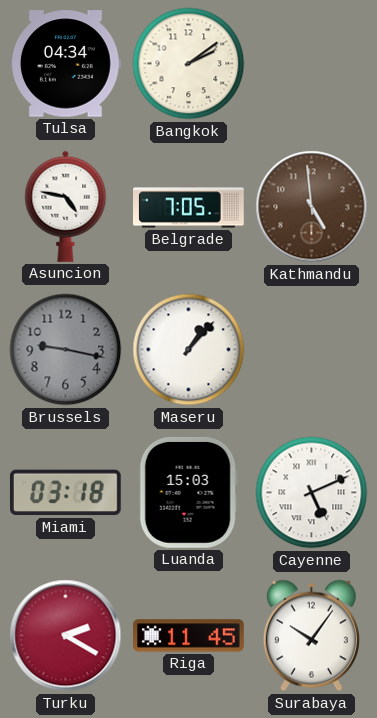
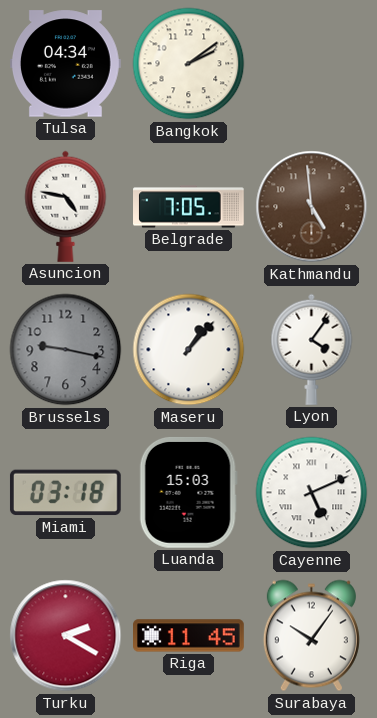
Lyon: none -> 4:06 (312, 349)
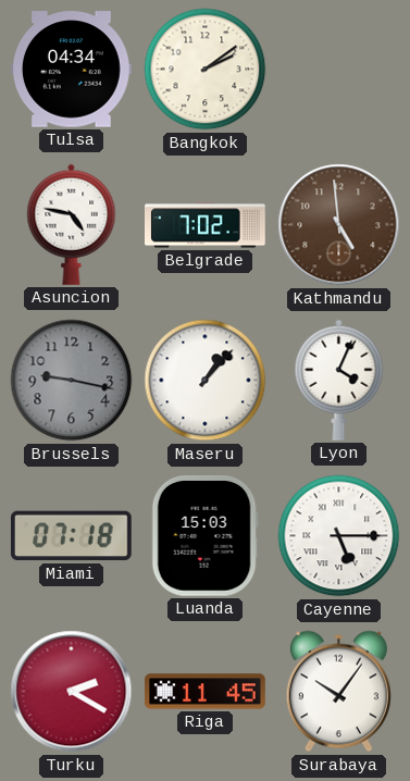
Belgrade: 7:05 -> 7:02 (206, 225)
Lyon: 4:06 -> 4:04 (339, 380)
Miami: 03:18 -> 07:18 (71, 536)
Cayenne: 5:11 -> 5:15 (339, 536)
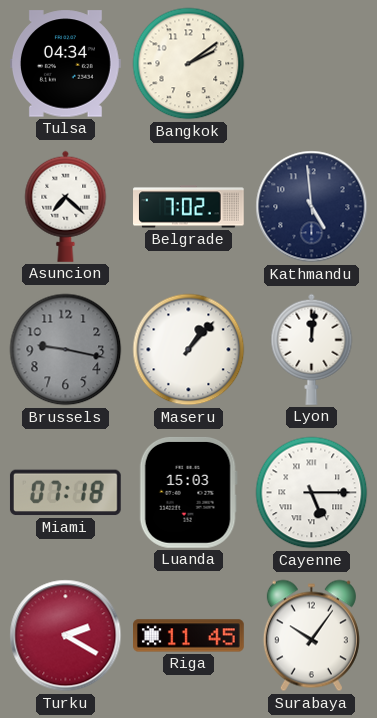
Asuncion: 4:47 -> 7:22 (66, 206)
Kathmandu dial: brown -> navy (312, 207)
Lyon: 4:04 -> 12:01 (312, 349)
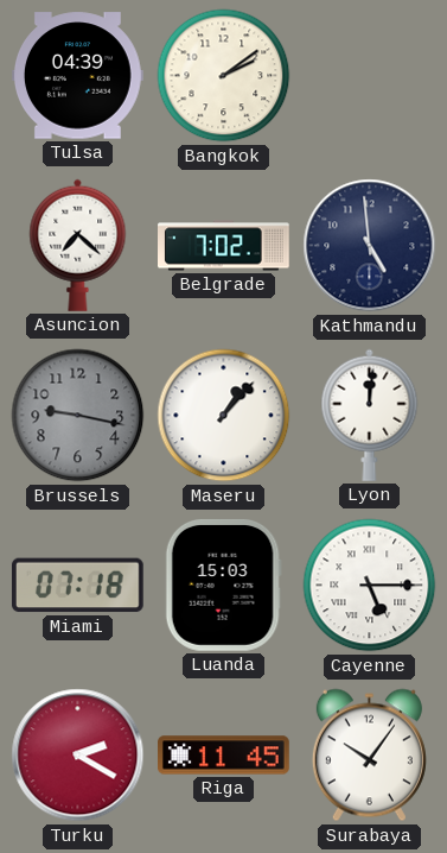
Tulsa: 04:34 -> 04:39 (78, 76)
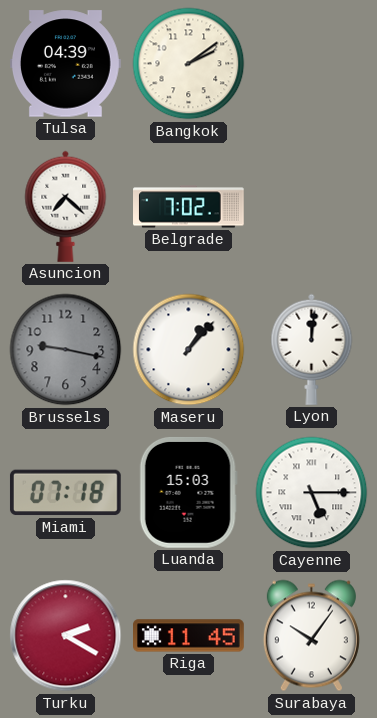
Kathmandu: 4:59 -> none (370, 246)
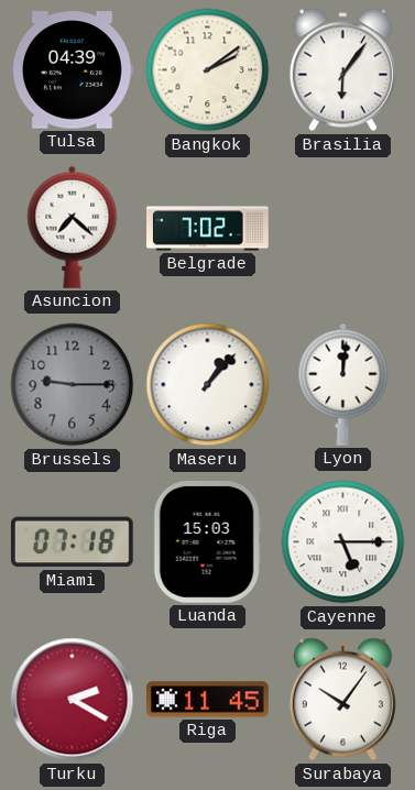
Brasilia: none -> 6:06 (342, 70)
Brussels: 9:17 -> 9:15 (73, 385)
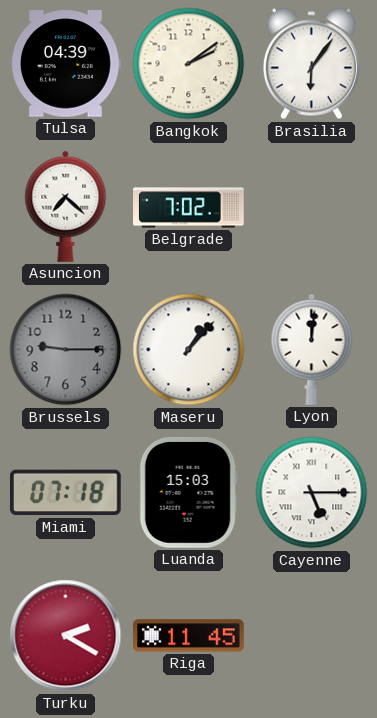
Surabaya: 10:06 -> none (342, 700)
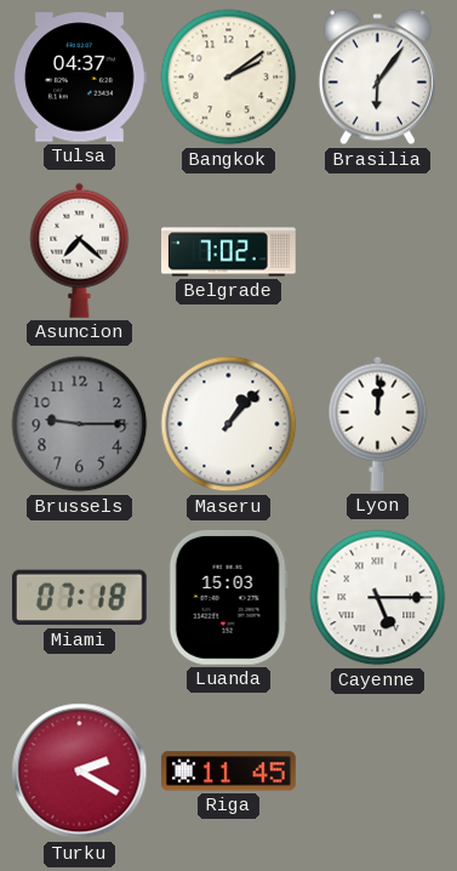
Tulsa: 04:39 -> 04:37 (80, 78)
